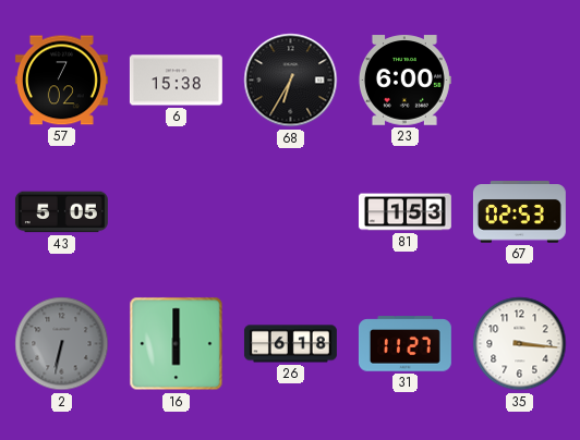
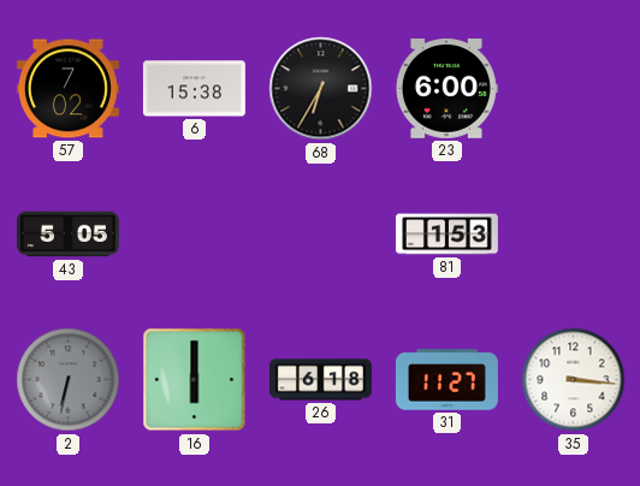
67: 02:53 -> none (519, 212)
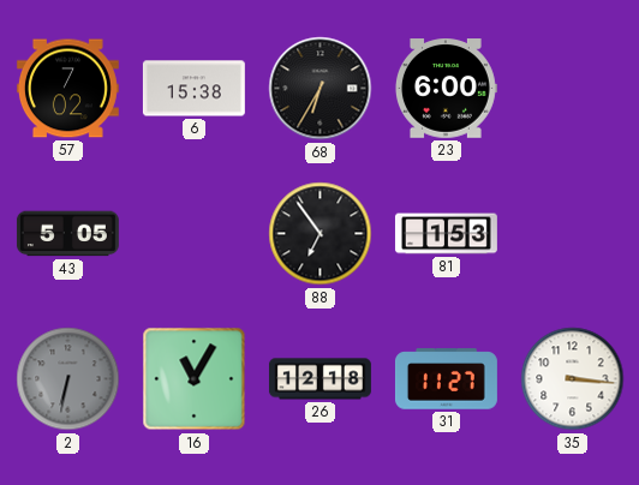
88: none -> 6:54 (321, 234)
16: 6:00 -> 11:05 (195, 379)
26: 6:18 -> 12:18 (319, 379)
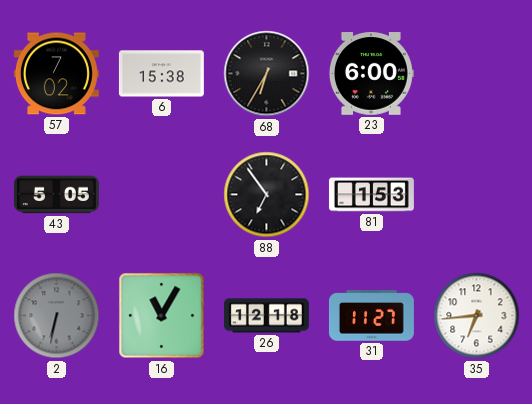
35: 3:16 -> 6:44 (477, 316)
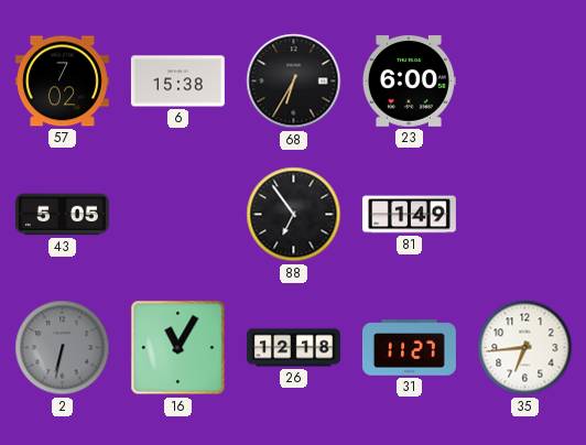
81: 1:53 -> 1:49 (409, 215)
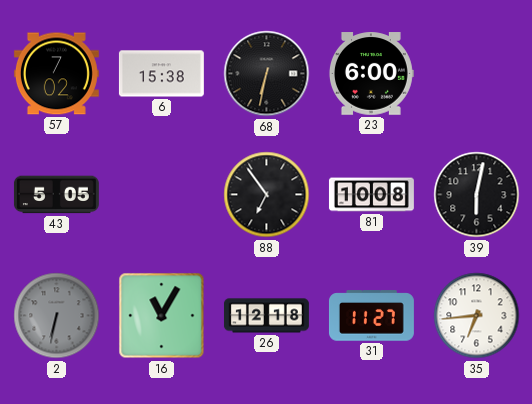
68: 6:35 -> 6:32 (267, 74)
81: 1:49 -> 10:08 (371, 195)
39: none -> 6:02 (477, 195)
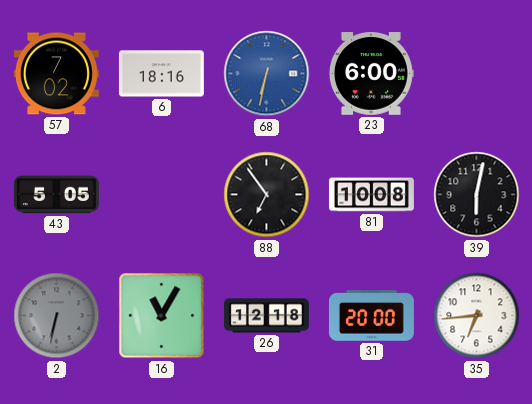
6: 15:38 -> 18:16 (161, 74)
68 dial: black -> blue (267, 74)
31: 11:27 -> 20:00 (371, 316)
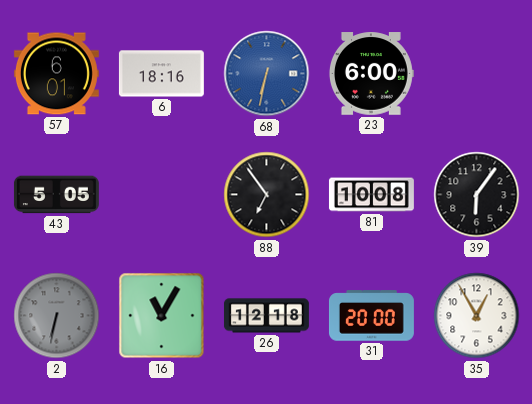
57: 7:02 -> 6:01 (56, 74)
39: 6:02 -> 6:06 (477, 195)
35: 6:44 -> 12:55 (477, 316)
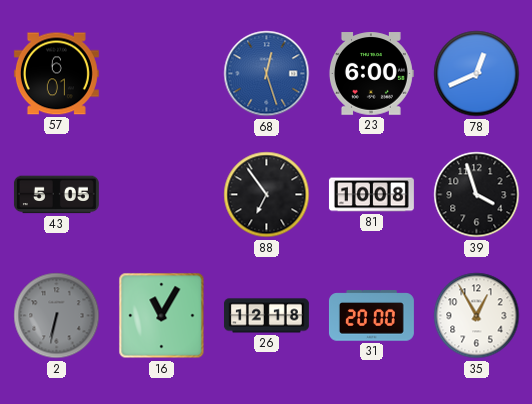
6: 18:16 -> none (161, 74)
68: 6:32 -> 12:27 (267, 74)
78: none -> 12:41 (477, 74)
39: 6:06 -> 3:57 (477, 195)
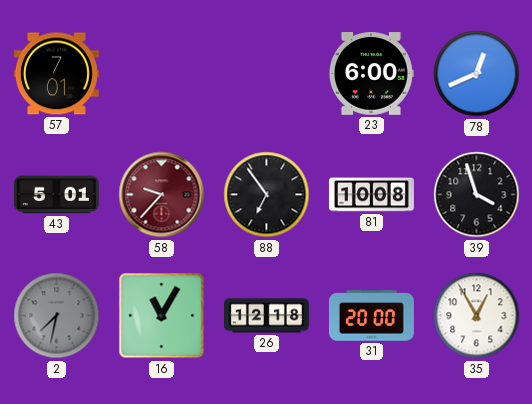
57: 6:01 -> 7:01 (56, 74)
68: 12:27 -> none (267, 74)
43: 5:05 -> 5:01 (56, 195)
58: none -> 9:37 (162, 195)
2: 6:32 -> 7:32 (57, 316)
